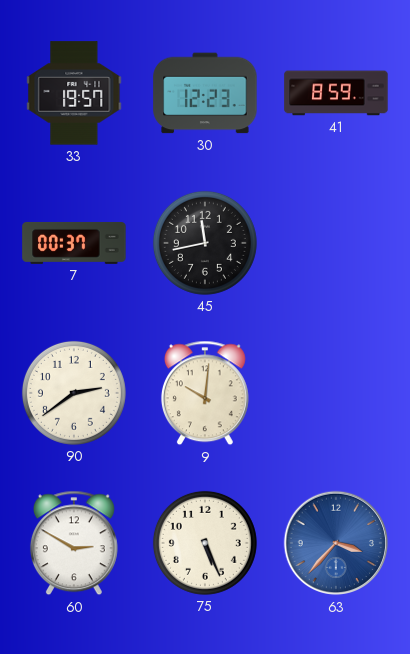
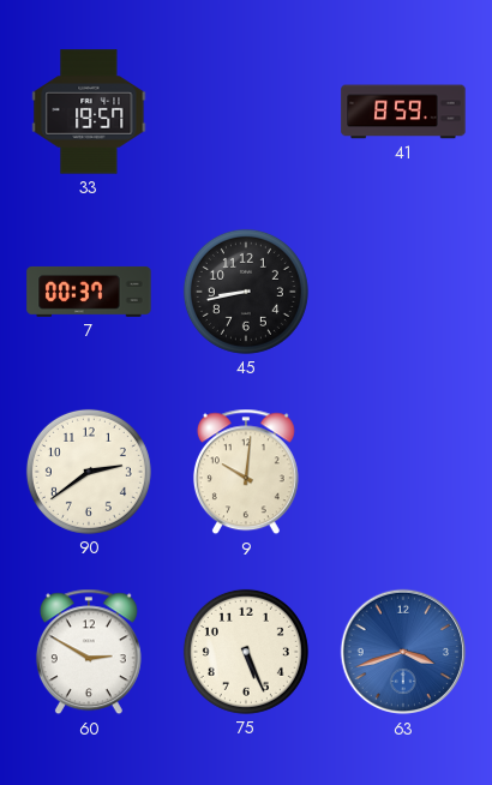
30: 12:23 -> none (205, 93)
45: 11:43 -> 8:43 (246, 292)
63: 3:37 -> 3:42 (403, 652)
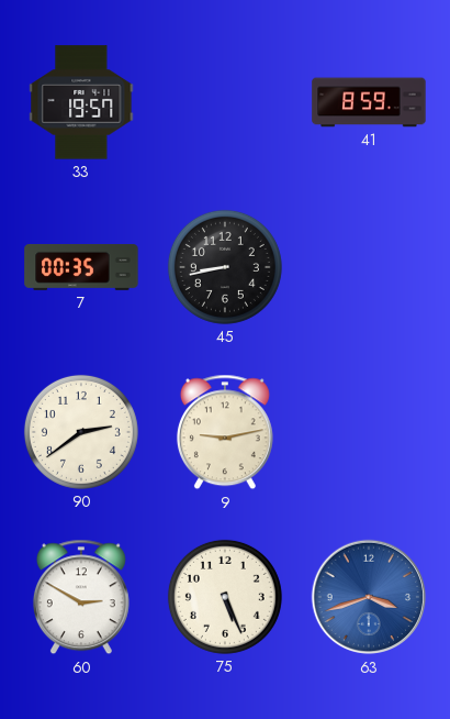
7: 00:37 -> 00:35 (81, 267)
9: 10:01 -> 9:13 (225, 432)
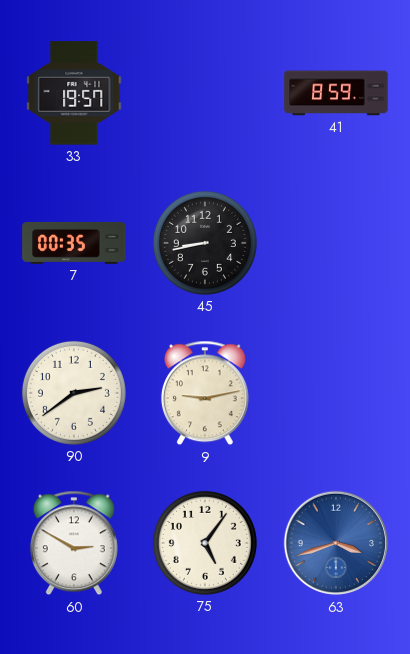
75: 5:26 -> 5:06 (205, 543)
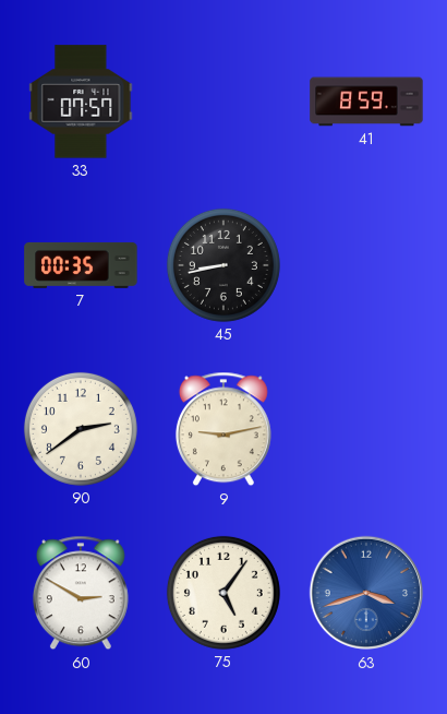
33: 19:57 -> 07:57 (81, 102)
